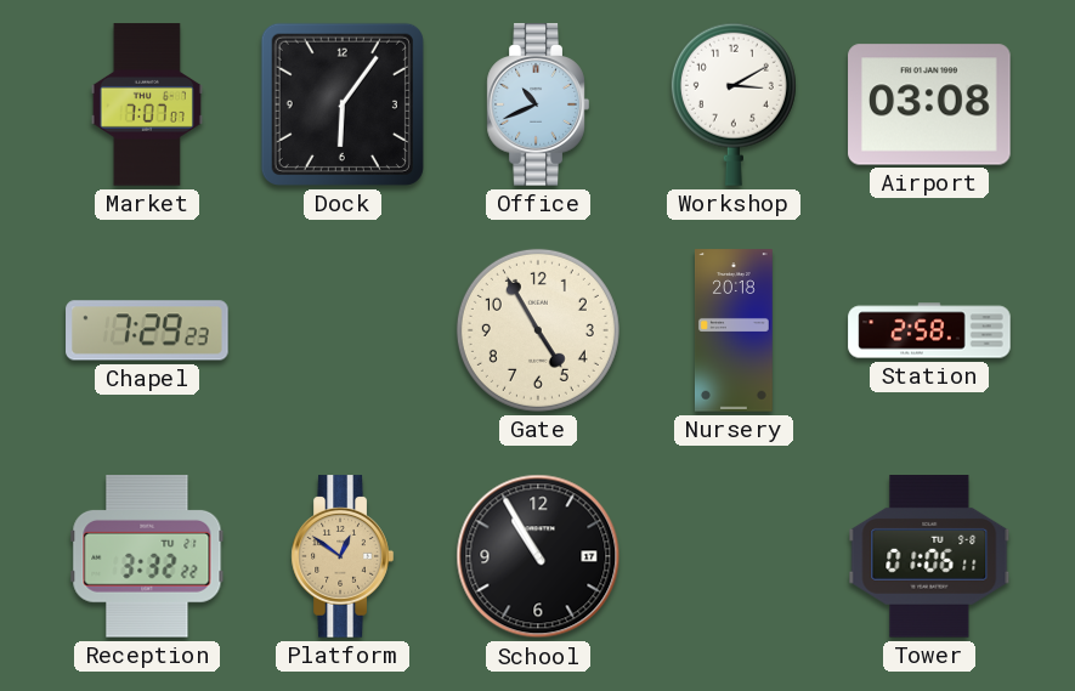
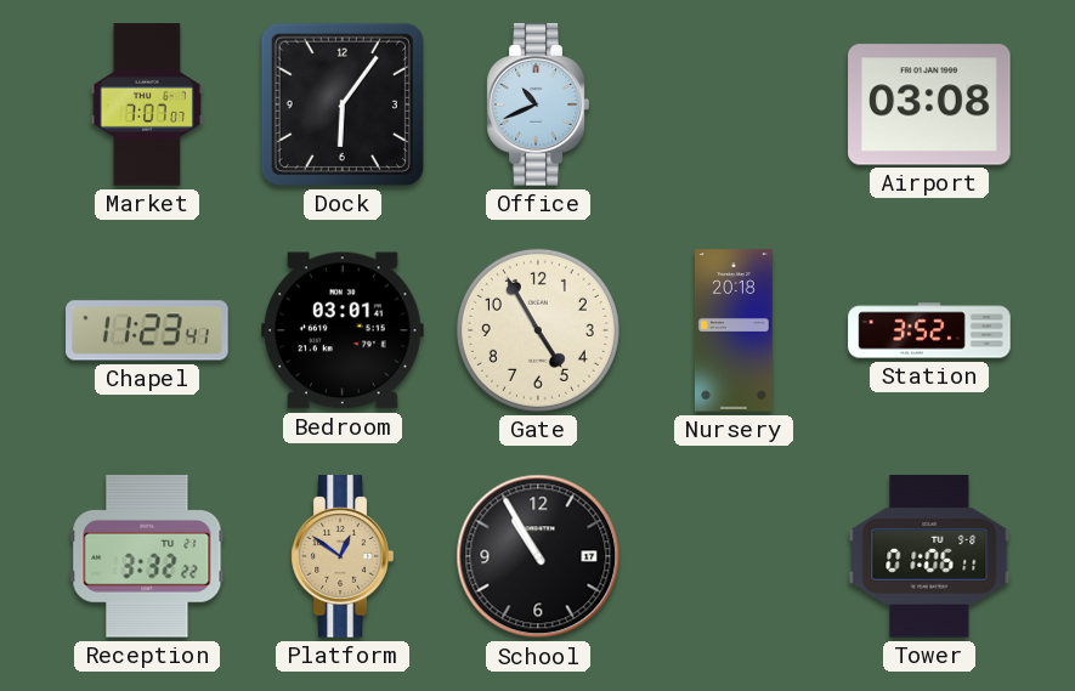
Workshop: 3:10 -> none (734, 104)
Chapel: 7:29 -> 11:23 (147, 330)
Bedroom: none -> 03:01 (343, 330)
Station: 2:58 -> 3:52 (929, 330)
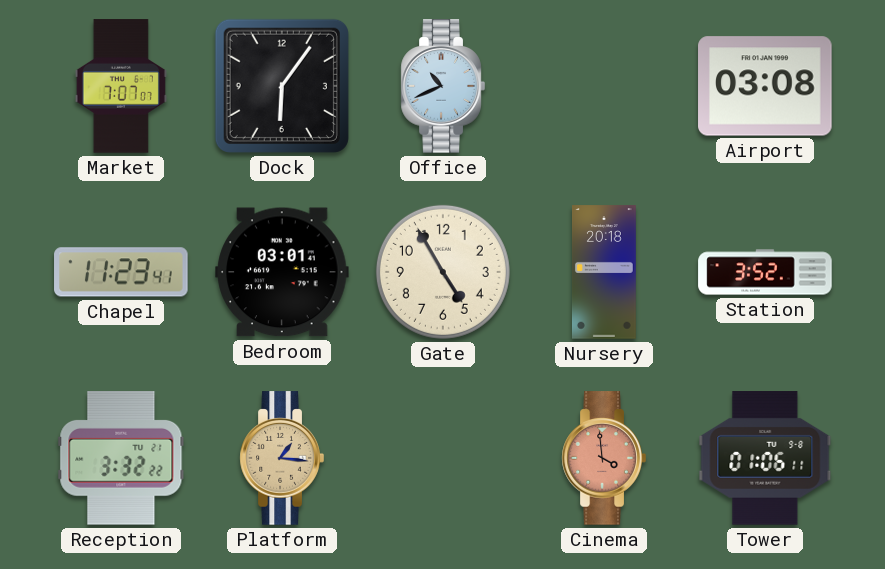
Platform: 12:51 -> 1:16 (282, 458)
School: 10:55 -> none (538, 556)
Cinema: none -> 3:59 (604, 458)
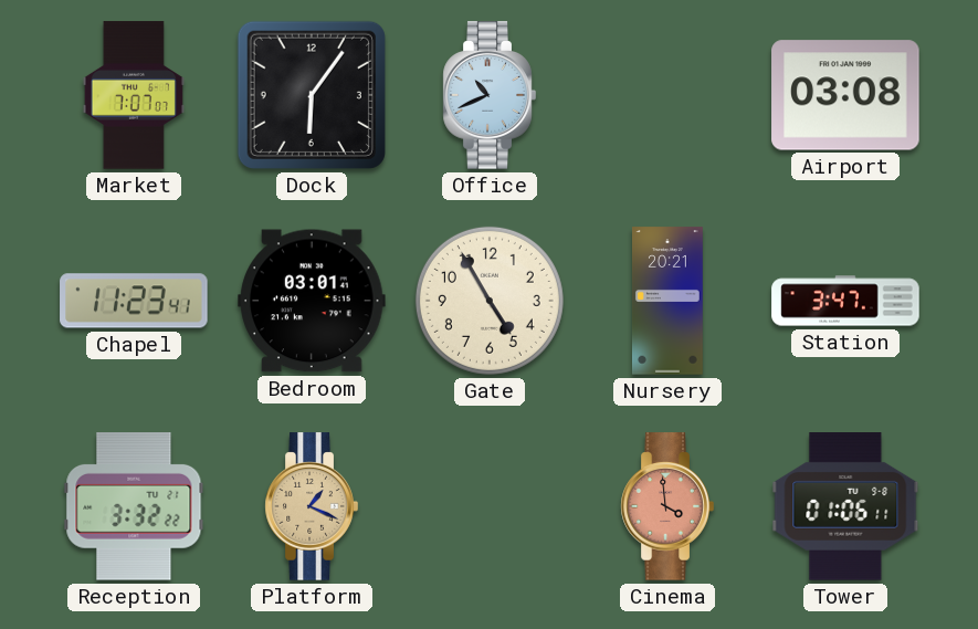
Nursery: 20:18 -> 20:21 (667, 301)
Station: 3:52 -> 3:47 (845, 301)
Platform: 1:16 -> 1:19 (312, 506)
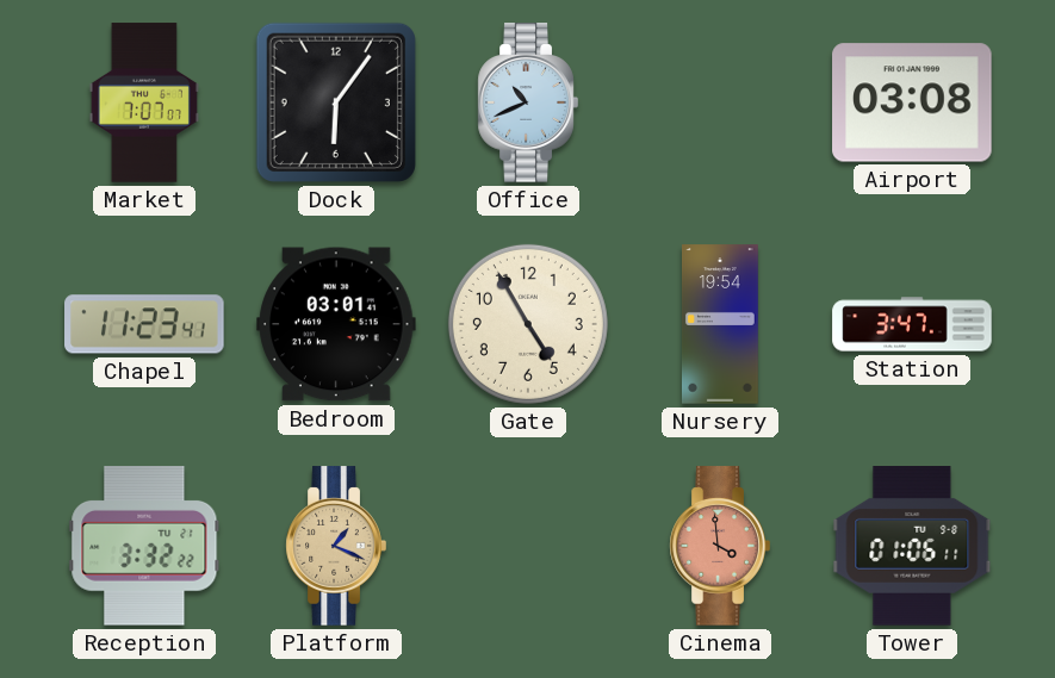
Nursery: 20:21 -> 19:54 (720, 324)
